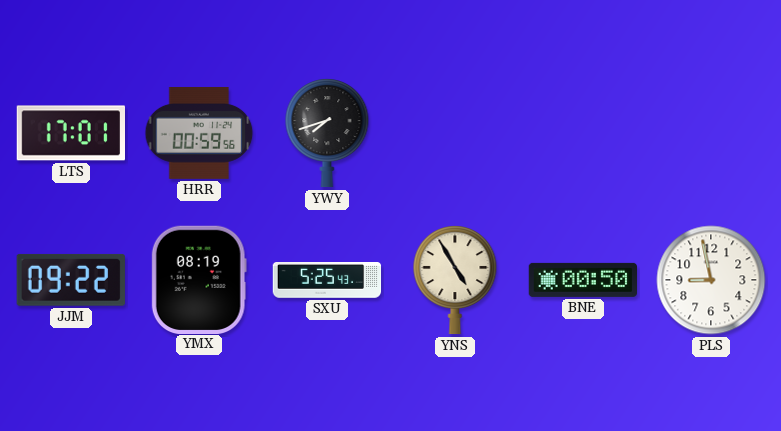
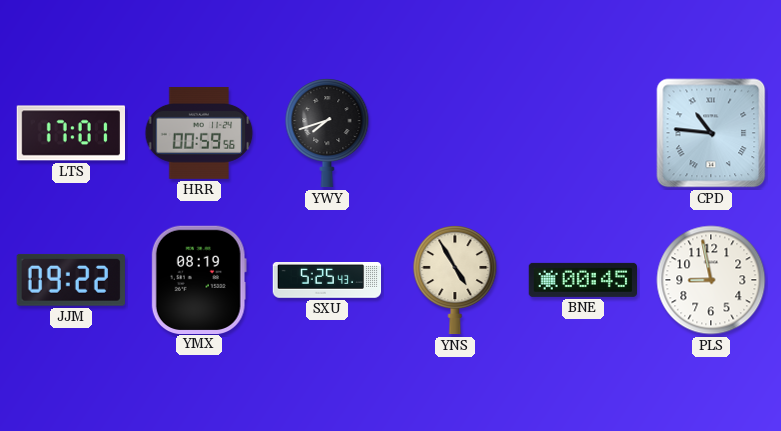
CPD: none -> 10:46 (711, 133)
BNE: 00:50 -> 00:45 (582, 280)
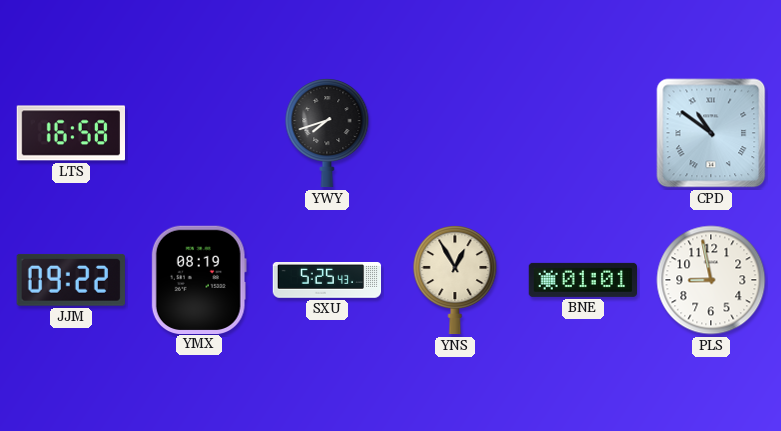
LTS: 17:01 -> 16:58 (70, 133)
HRR: 00:59 -> none (199, 133)
CPD: 10:46 -> 10:51 (711, 133)
YNS: 4:55 -> 12:55 (455, 281)
BNE: 00:45 -> 01:01 (582, 280)
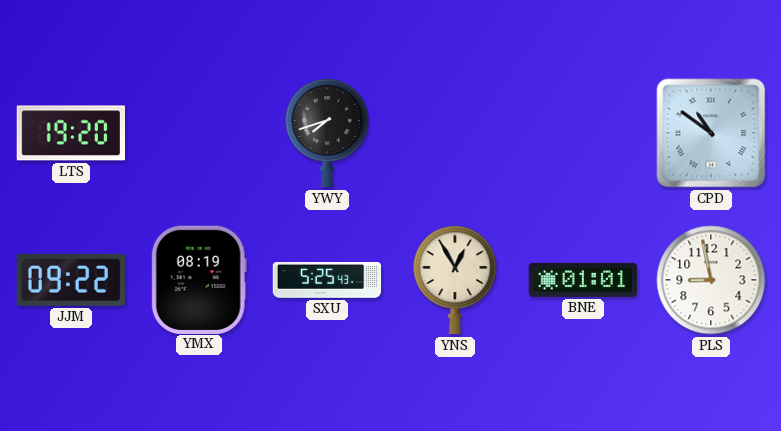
LTS: 16:58 -> 19:20 (70, 133)
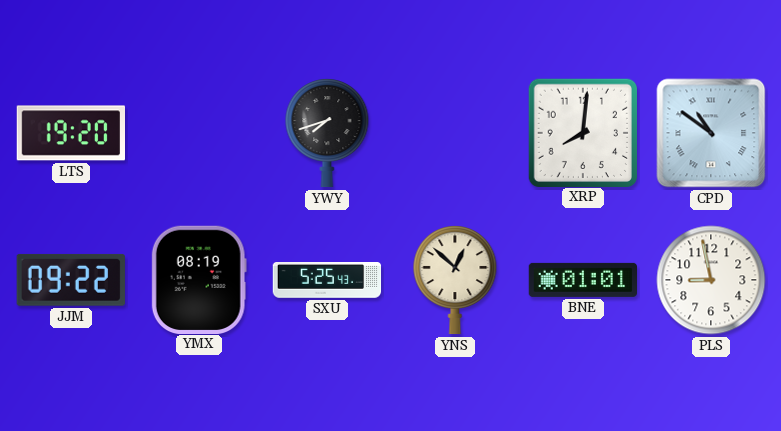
XRP: none -> 8:01 (582, 132)
YNS: 12:55 -> 12:52 (455, 281)
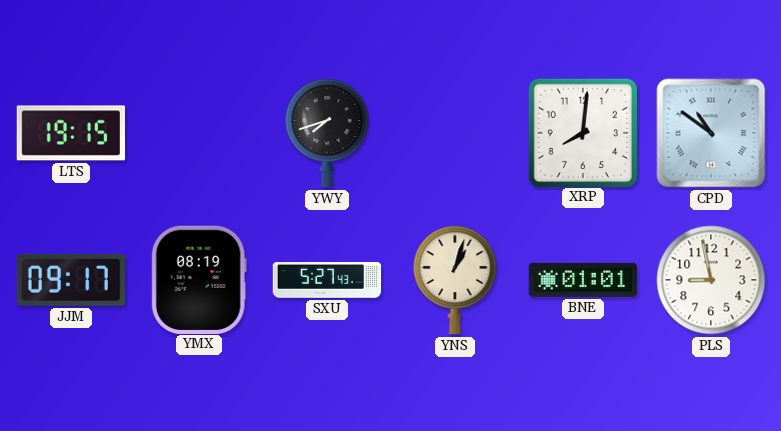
LTS: 19:20 -> 19:15 (70, 133)
JJM: 09:22 -> 09:17 (71, 280)
SXU: 5:25 -> 5:27 (327, 281)
YNS: 12:52 -> 1:03 (455, 281)
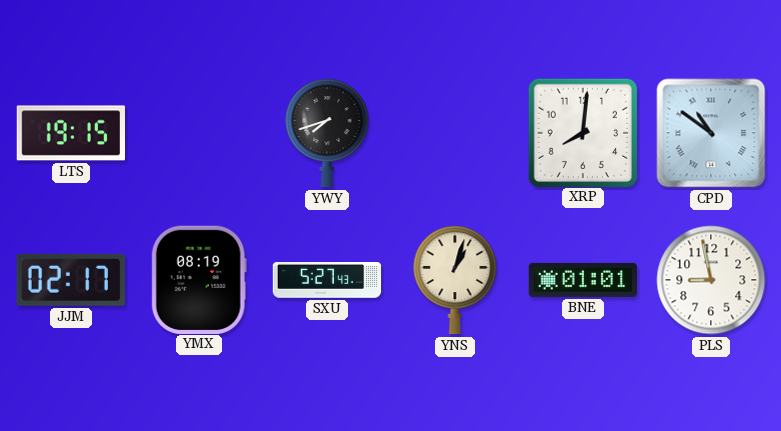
JJM: 09:17 -> 02:17 (71, 280)
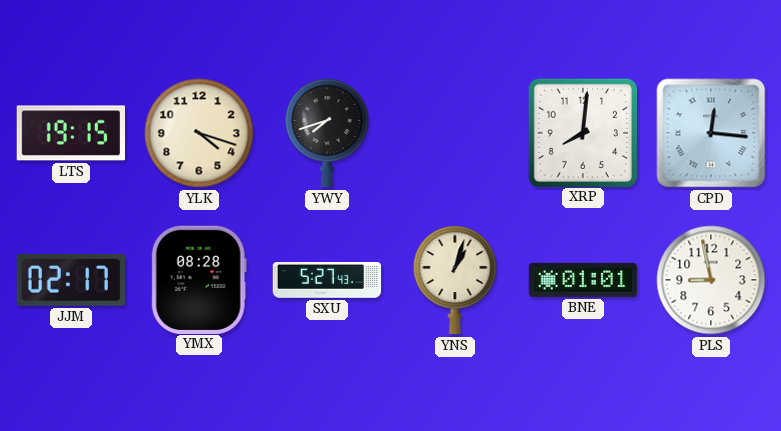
YLK: none -> 4:18 (199, 133)
CPD: 10:51 -> 12:16 (711, 133)
YMX: 08:19 -> 08:28 (199, 279)
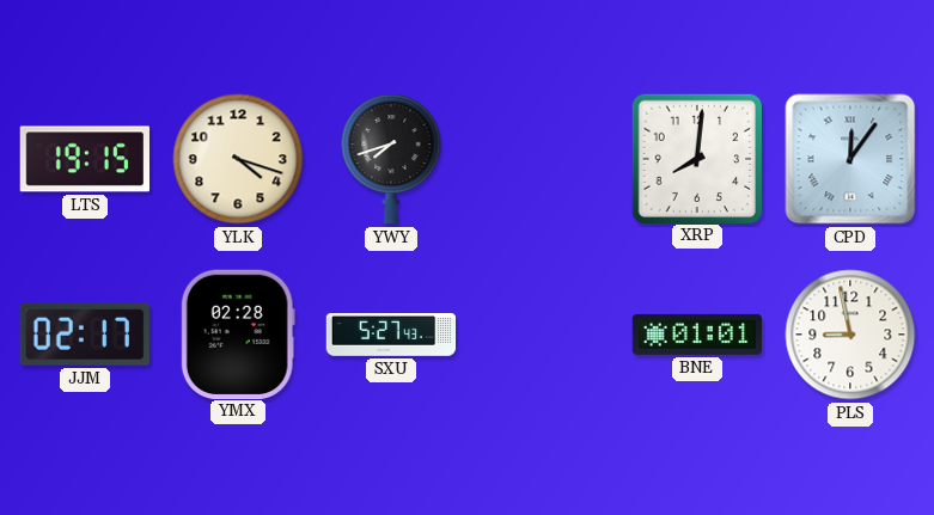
CPD: 12:16 -> 12:06 (850, 159)
YMX: 08:28 -> 02:28 (238, 333)
YNS: 1:03 -> none (455, 281)
